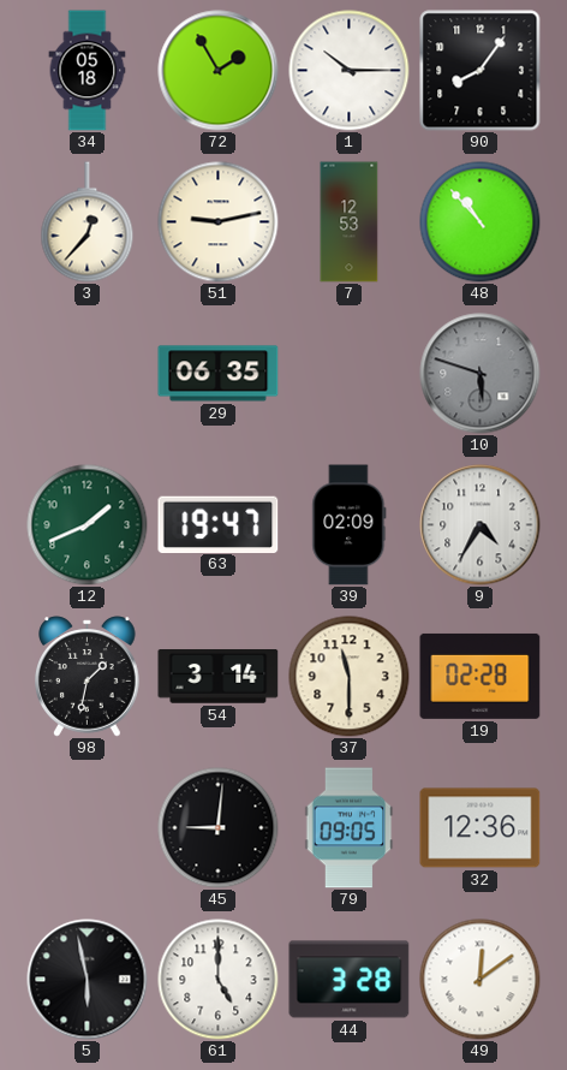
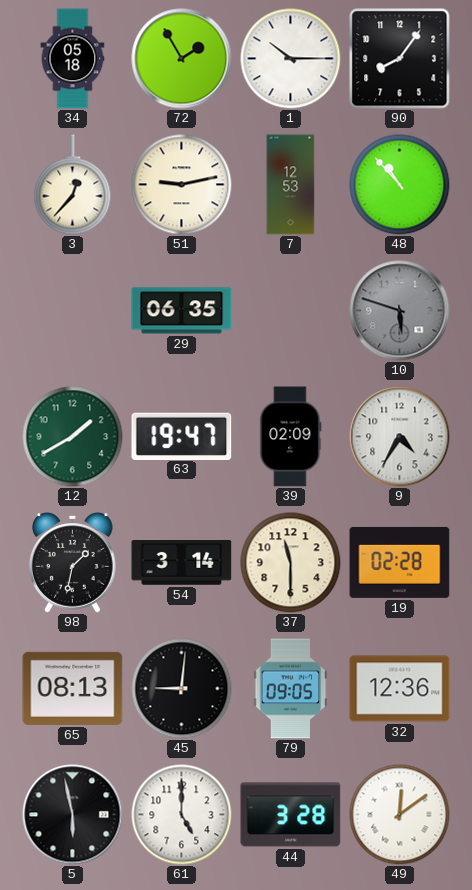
12: 1:41 -> 1:40 (73, 437)
65: none -> 08:13 (73, 688)
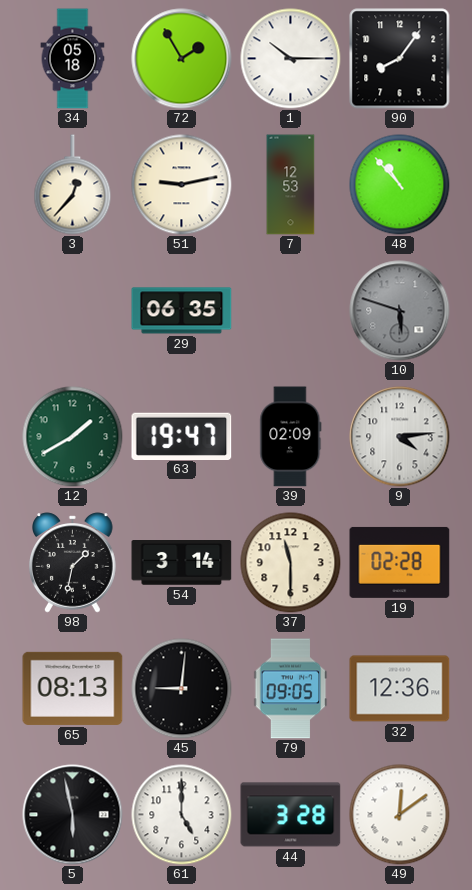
9: 4:35 -> 4:14 (400, 437)
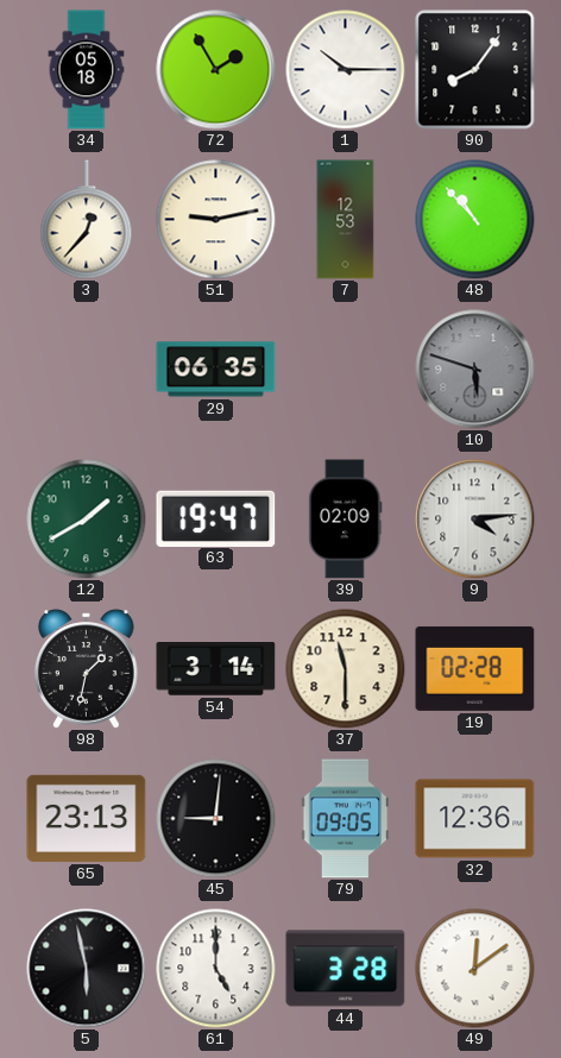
65: 08:13 -> 23:13 (87, 818)
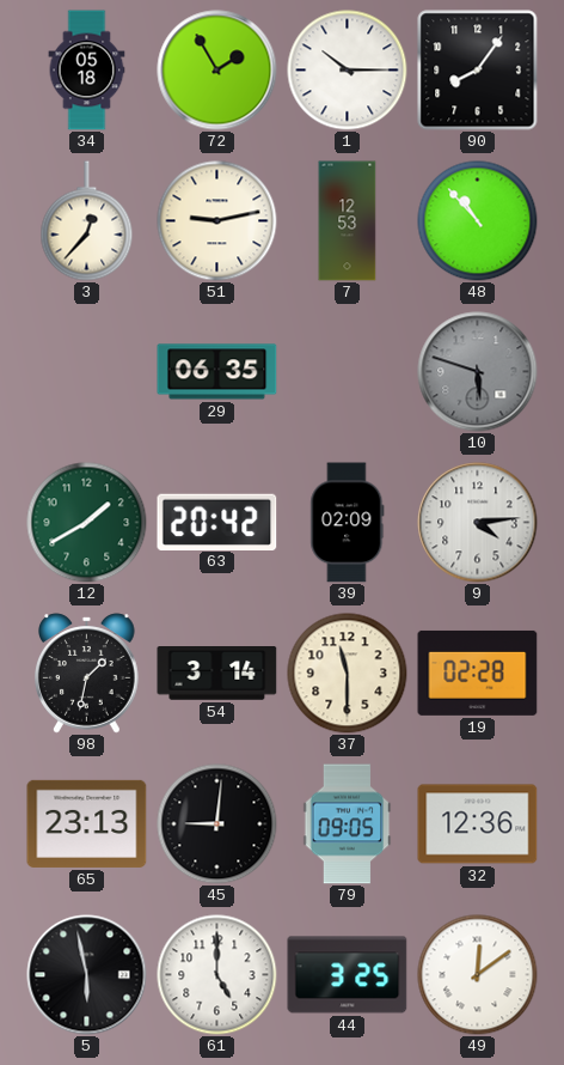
63: 19:47 -> 20:42 (217, 522)
44: 3:28 -> 3:25 (348, 975)
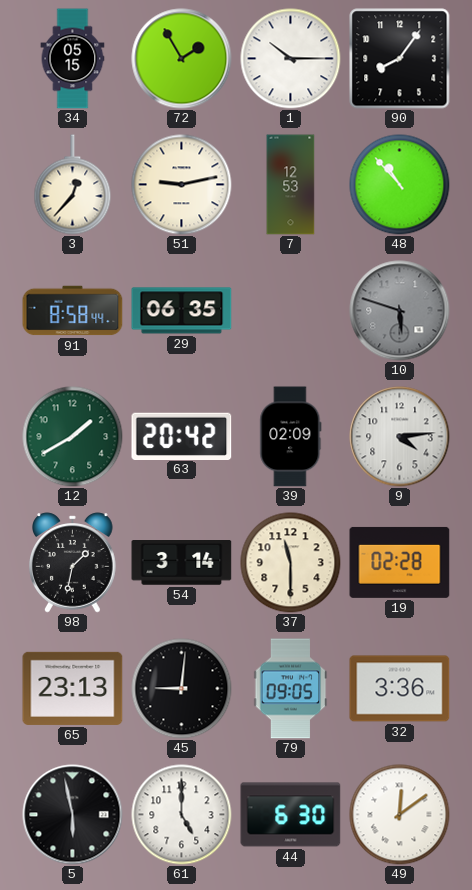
34: 05:18 -> 05:15 (73, 59)
91: none -> 8:58 (73, 311)
32: 12:36 -> 3:36 (400, 689)
44: 3:25 -> 6:30 (291, 815)
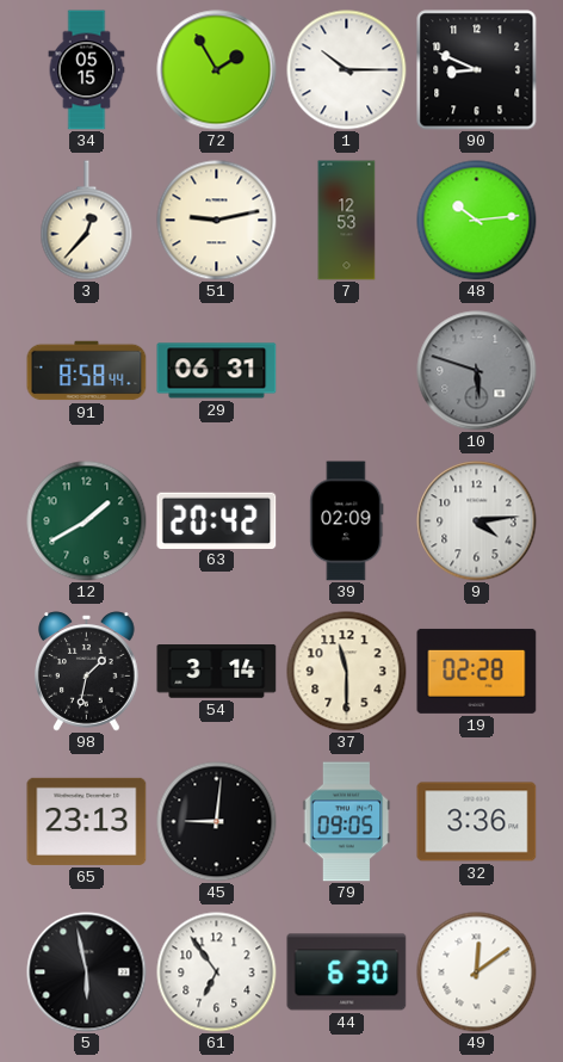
90: 8:06 -> 8:49 (477, 70)
48: 10:53 -> 10:14 (477, 221)
29: 06:35 -> 06:31 (217, 371)
61: 5:00 -> 6:54 (217, 973)
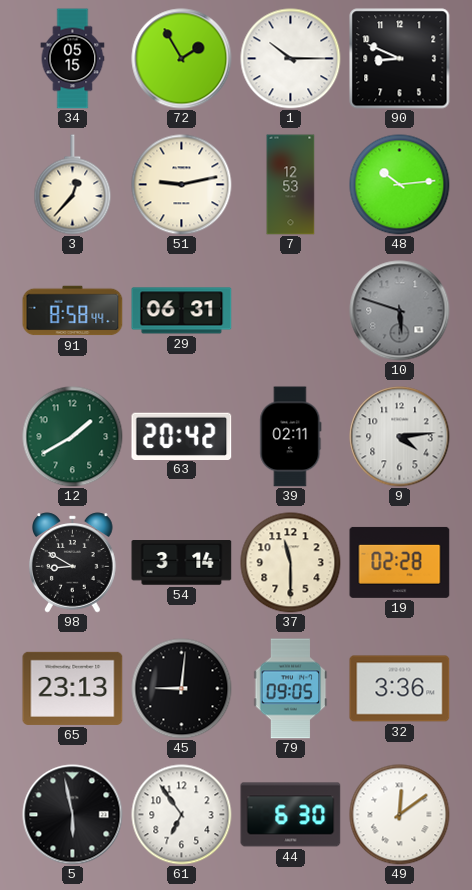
39: 02:09 -> 02:11 (291, 437)
98: 1:32 -> 8:50 (73, 563)
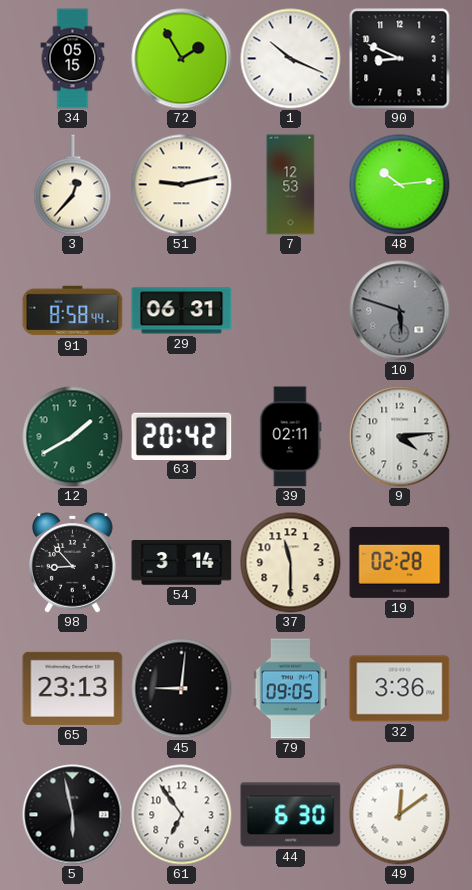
1: 10:15 -> 10:19 (291, 59)
98: 8:50 -> 8:53 (73, 563)
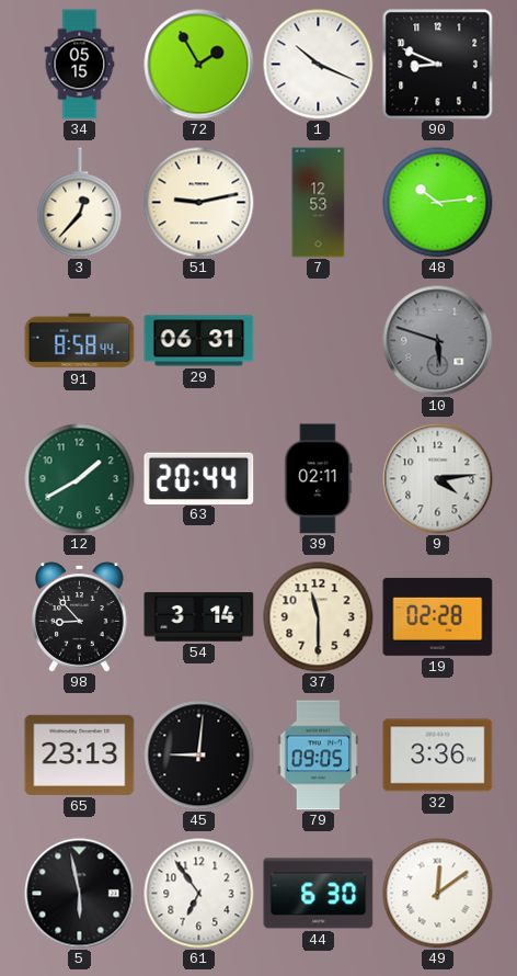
63: 20:42 -> 20:44 (199, 478)
